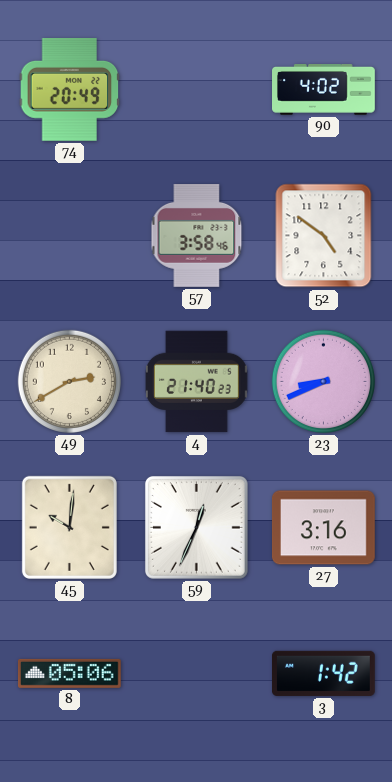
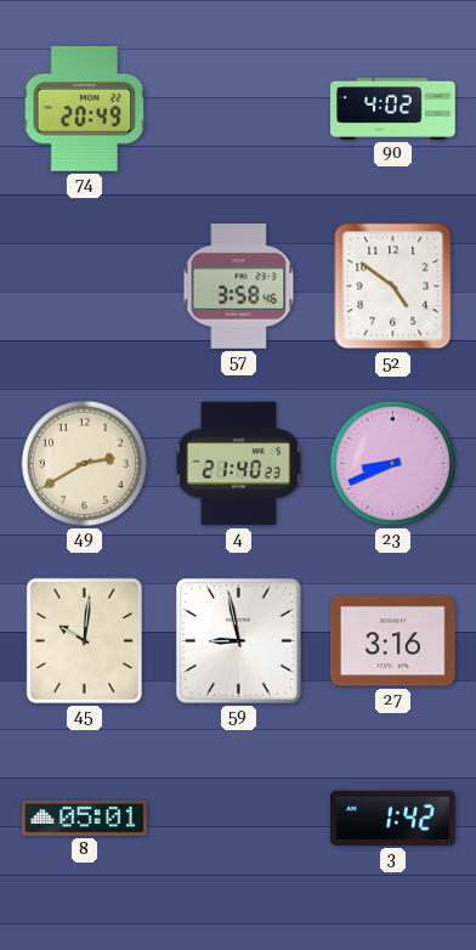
59: 12:34 -> 8:58 (238, 640)
8: 05:06 -> 05:01 (85, 818)
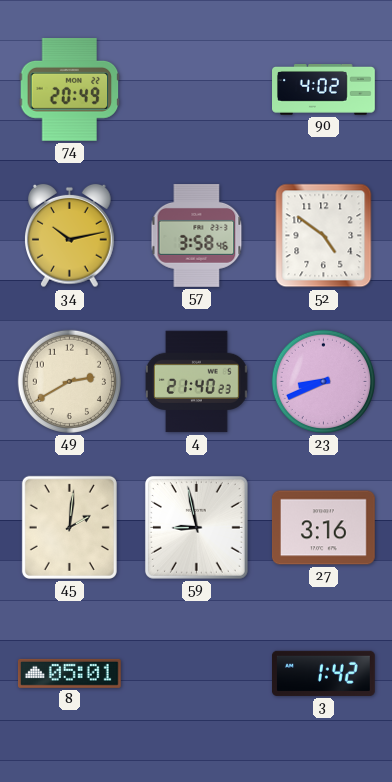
34: none -> 10:13 (70, 236)
45: 10:01 -> 2:01 (69, 527)
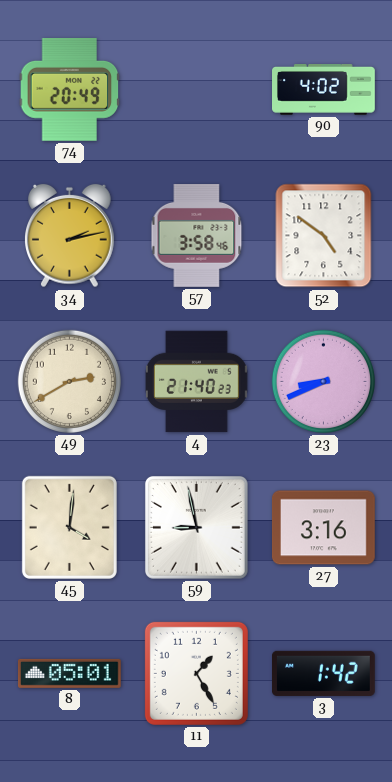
34: 10:13 -> 2:13 (70, 236)
45: 2:01 -> 4:01 (69, 527)
11: none -> 1:25 (196, 673)
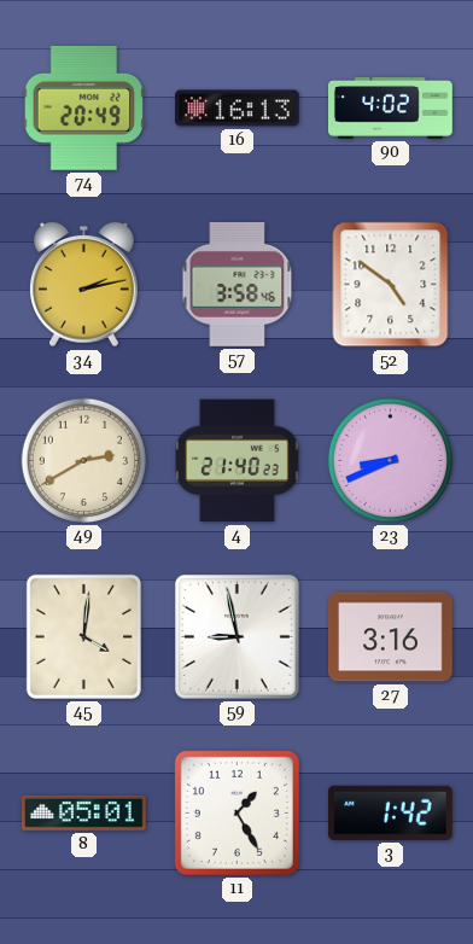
16: none -> 16:13 (238, 109)
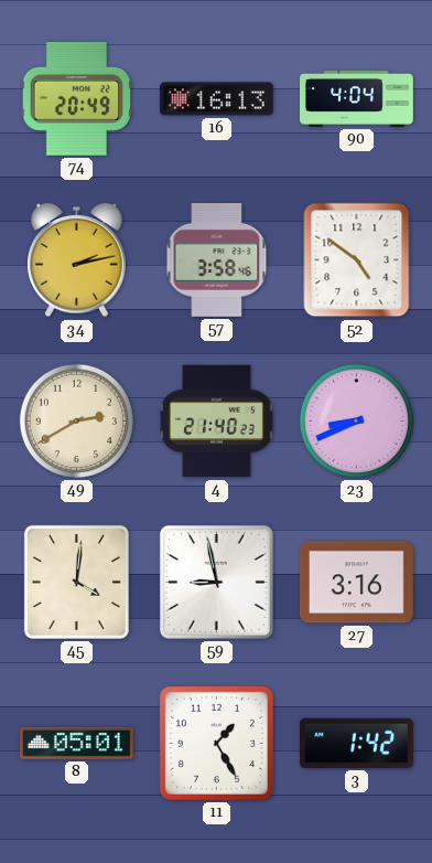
90: 4:02 -> 4:04 (357, 99)
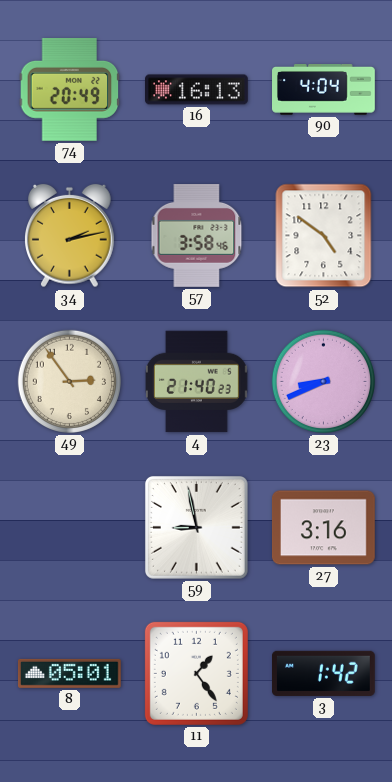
49: 2:40 -> 2:54 (69, 381)
45: 4:01 -> none (76, 582)
11: 1:25 -> 1:24 (196, 673)
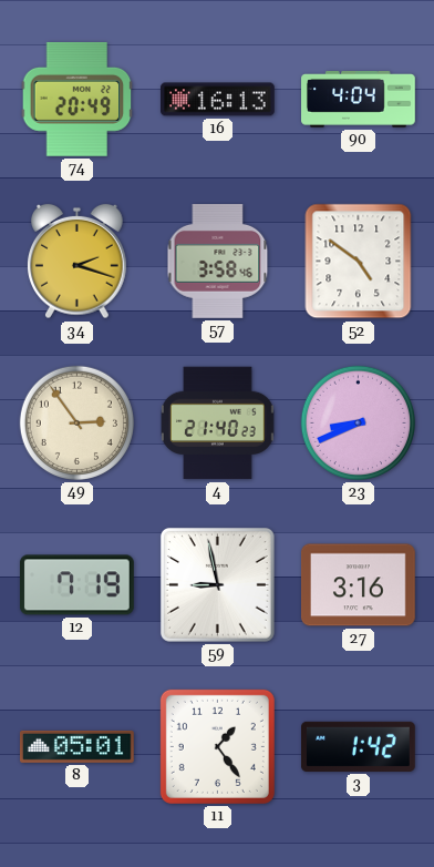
34: 2:13 -> 2:18 (77, 262)
12: none -> 7:19 (76, 585)
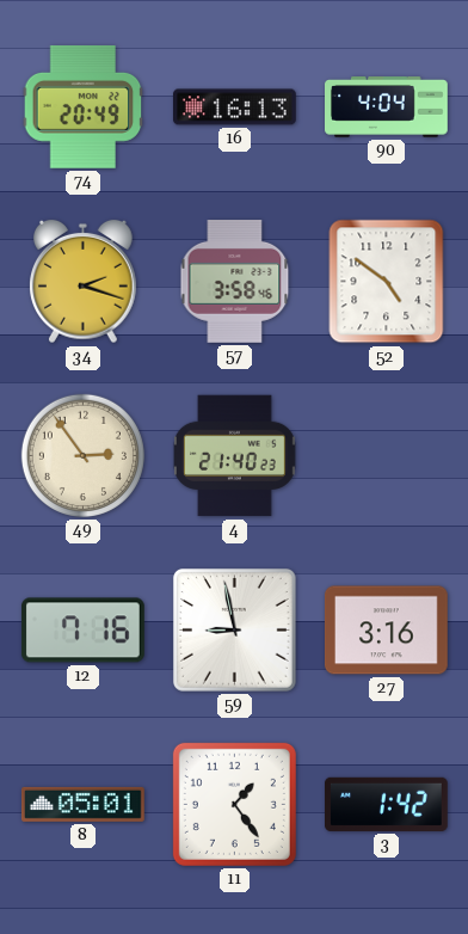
23: 8:41 -> none (358, 422)
12: 7:19 -> 7:16 (82, 631)
